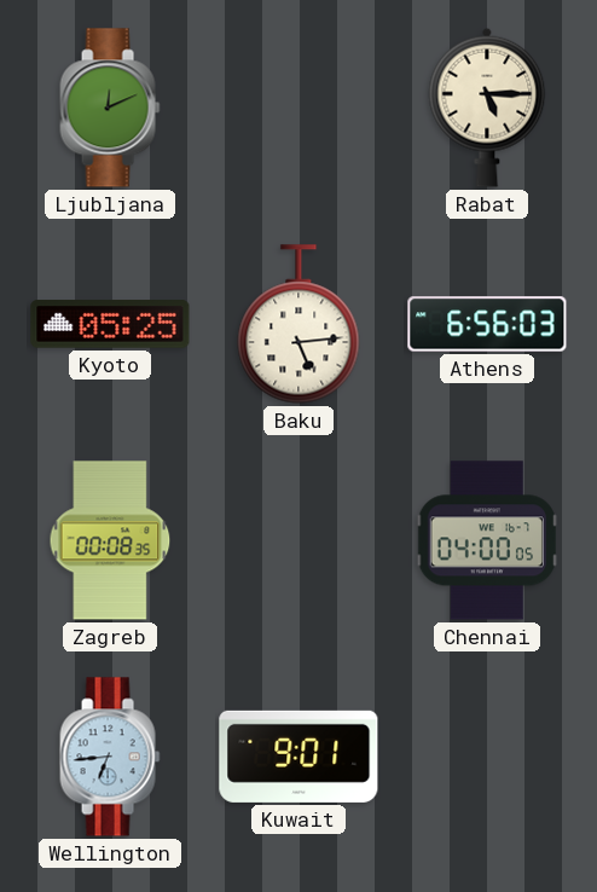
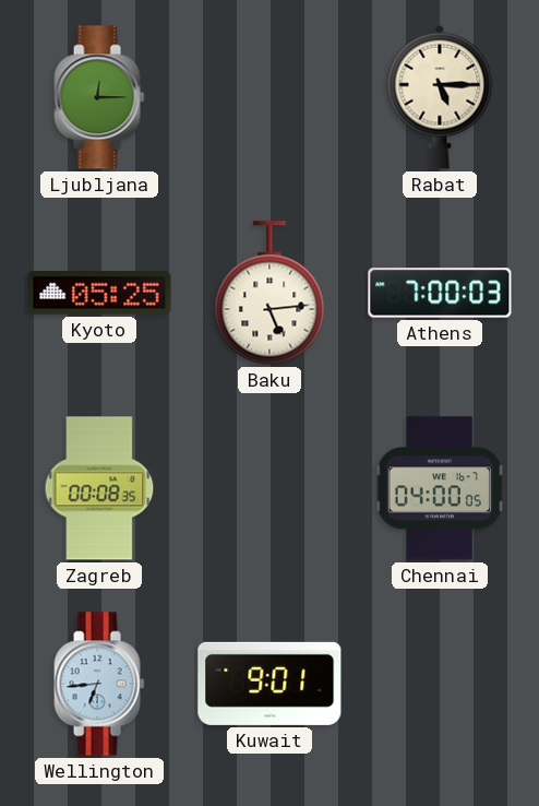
Ljubljana: 12:11 -> 12:15 (99, 97)
Athens: 6:56 -> 7:00 (440, 293)
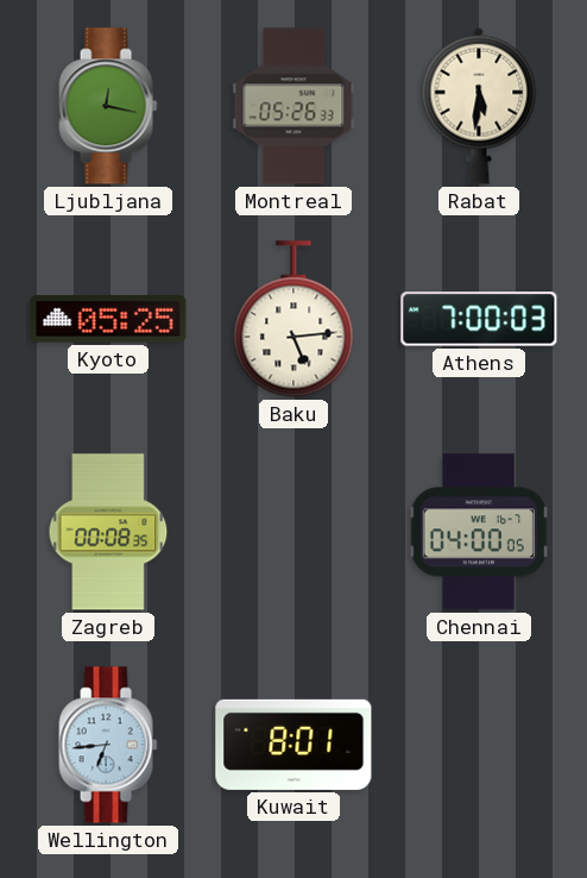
Ljubljana: 12:15 -> 12:17 (108, 106)
Montreal: none -> 05:26 (293, 106)
Rabat: 5:15 -> 5:31 (479, 106)
Kuwait: 9:01 -> 8:01 (293, 745)
